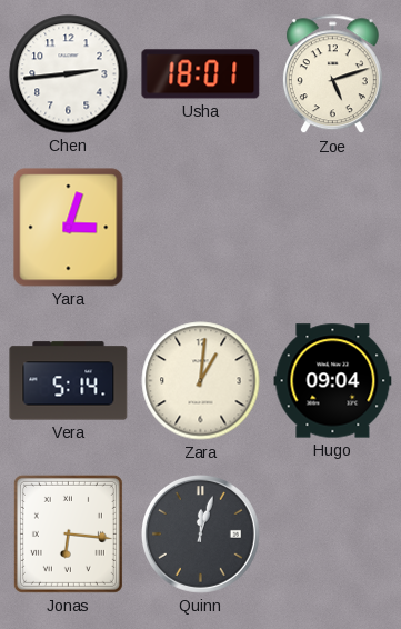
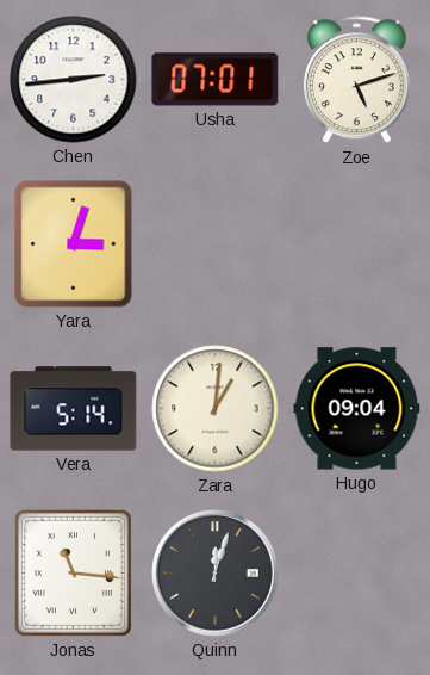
Usha: 18:01 -> 07:01 (216, 80)
Jonas: 6:16 -> 11:16 (73, 572)
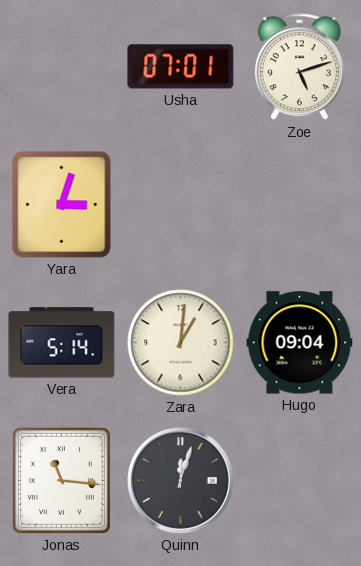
Chen: 2:44 -> none (74, 80)
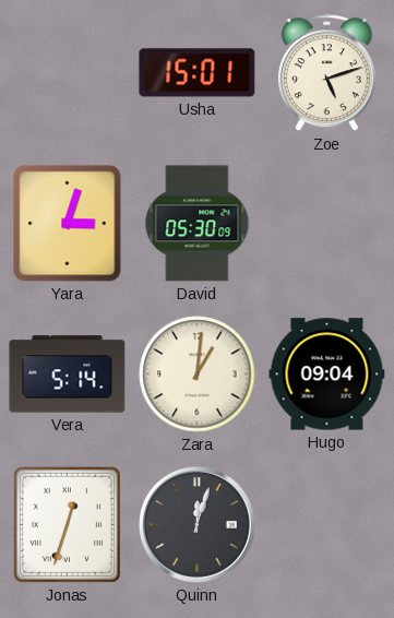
Usha: 07:01 -> 15:01 (198, 73)
David: none -> 05:30 (198, 224)
Jonas: 11:16 -> 12:33 (67, 524)
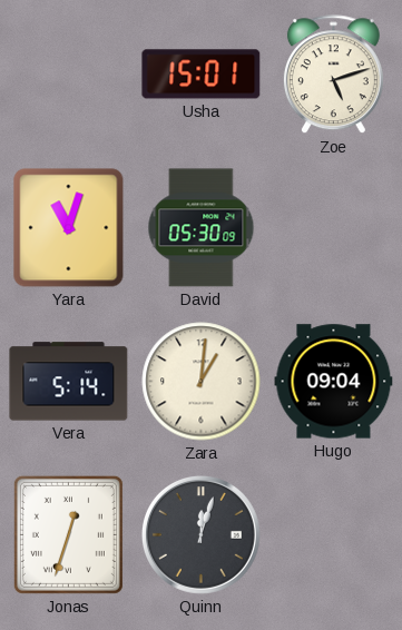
Yara: 3:03 -> 11:03 (69, 228)
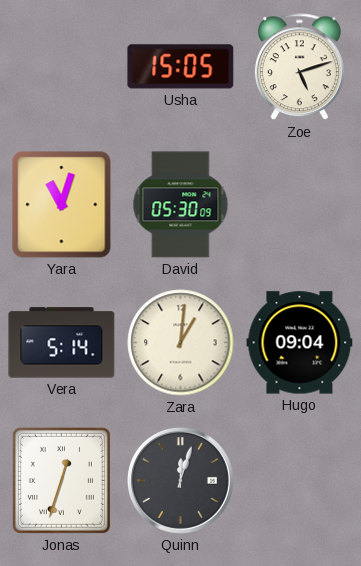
Usha: 15:01 -> 15:05 (181, 67)
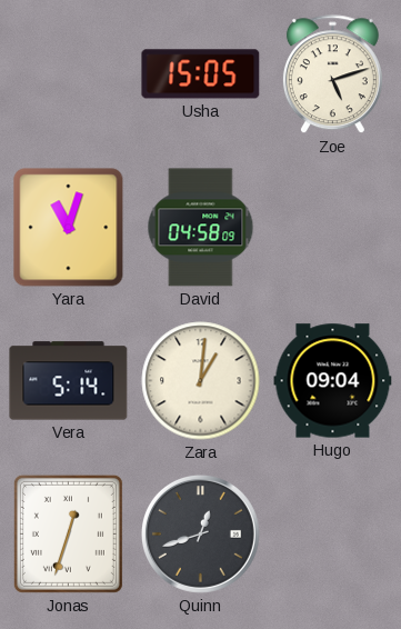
David: 05:30 -> 04:58 (201, 228)
Quinn: 12:03 -> 12:42 (200, 533)
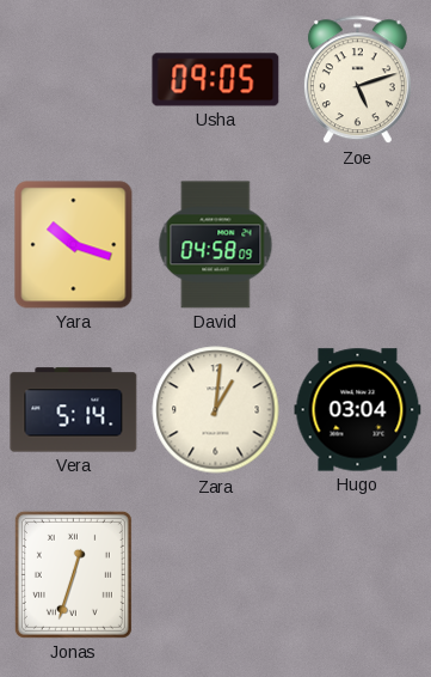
Usha: 15:05 -> 09:05 (216, 80)
Yara: 11:03 -> 10:18 (74, 245)
Hugo: 09:04 -> 03:04 (358, 410)
Quinn: 12:42 -> none (200, 533)
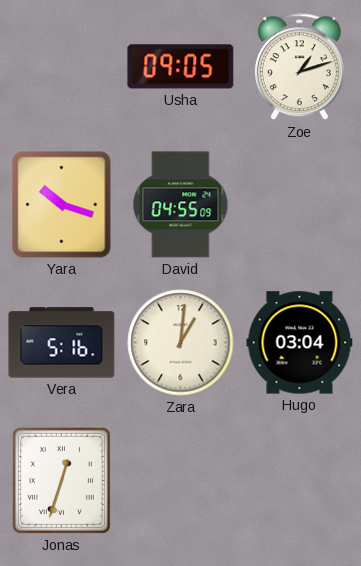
Zoe: 5:12 -> 1:12 (299, 67)
David: 04:58 -> 04:55 (181, 205)
Vera: 5:14 -> 5:16 (62, 343)
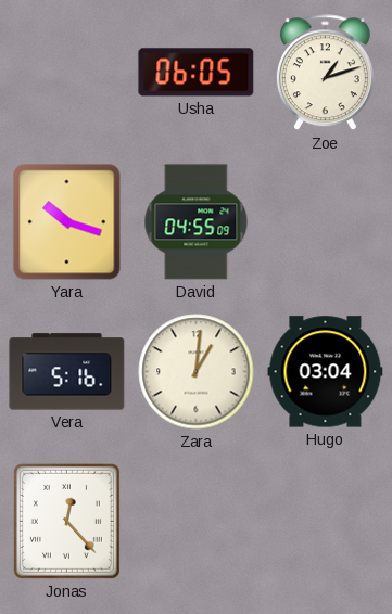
Usha: 09:05 -> 06:05 (197, 73)
Jonas: 12:33 -> 12:23 (66, 521)
